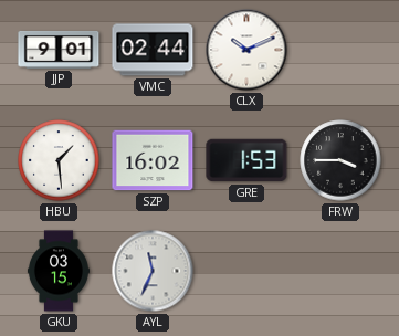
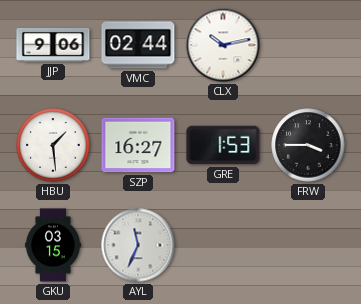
JJP: 9:01 -> 9:06 (53, 45)
CLX: 10:11 -> 10:13 (223, 45)
SZP: 16:02 -> 16:27 (138, 145)
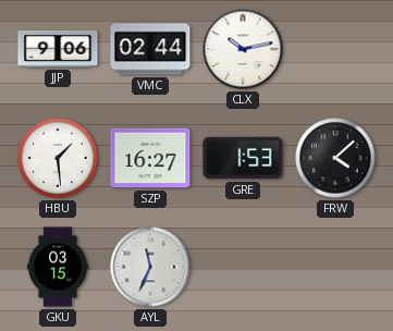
FRW: 3:45 -> 4:08 (335, 158)
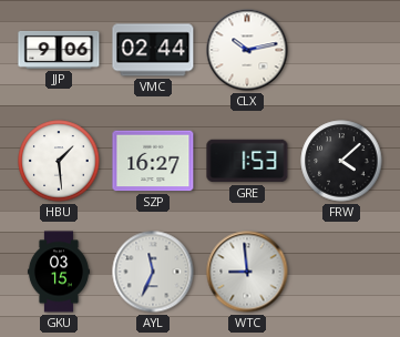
WTC: none -> 8:59 (247, 272)
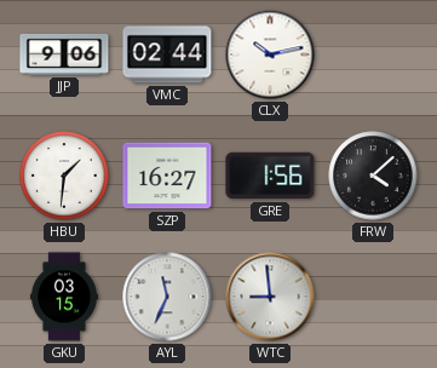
HBU: 1:29 -> 1:31 (64, 176)
GRE: 1:53 -> 1:56 (270, 176)
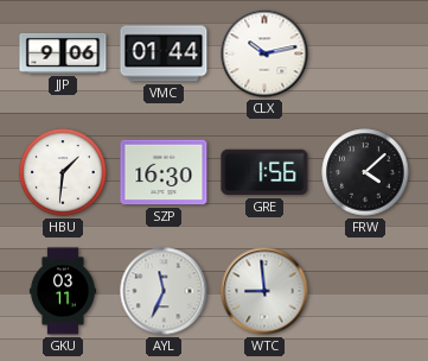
VMC: 02:44 -> 01:44 (164, 53)
SZP: 16:27 -> 16:30 (164, 172)
GKU: 03:15 -> 03:11 (63, 291)
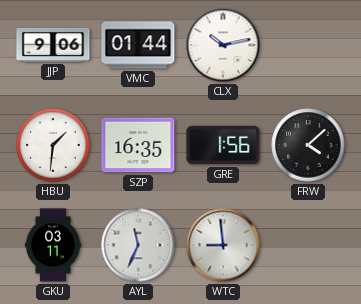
SZP: 16:30 -> 16:35 (138, 145)
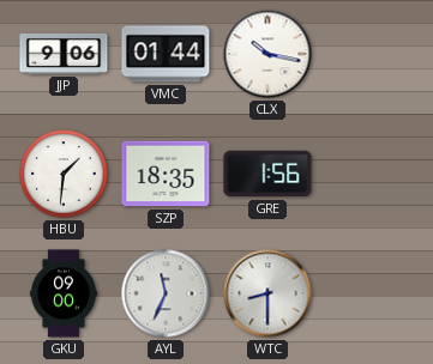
CLX: 10:13 -> 10:17 (267, 54)
SZP: 16:35 -> 18:35 (166, 174)
FRW: 4:08 -> none (308, 145)
GKU: 03:11 -> 09:00 (64, 293)
WTC: 8:59 -> 8:30 (267, 293)
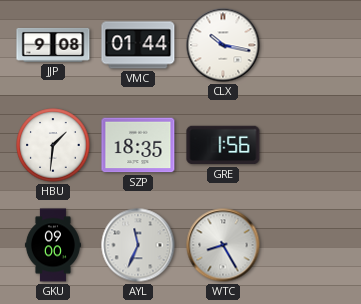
JJP: 9:06 -> 9:08 (53, 45)
WTC: 8:30 -> 8:25 (223, 245)
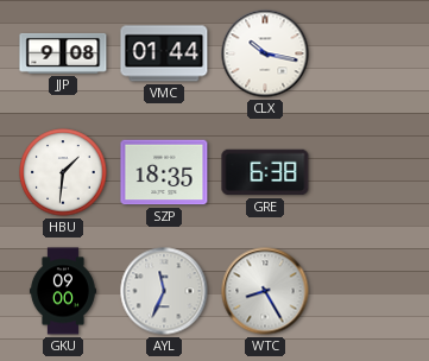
GRE: 1:56 -> 6:38 (265, 172)
